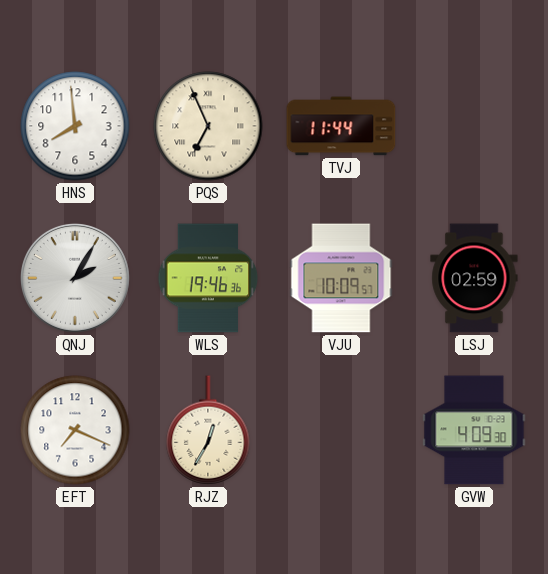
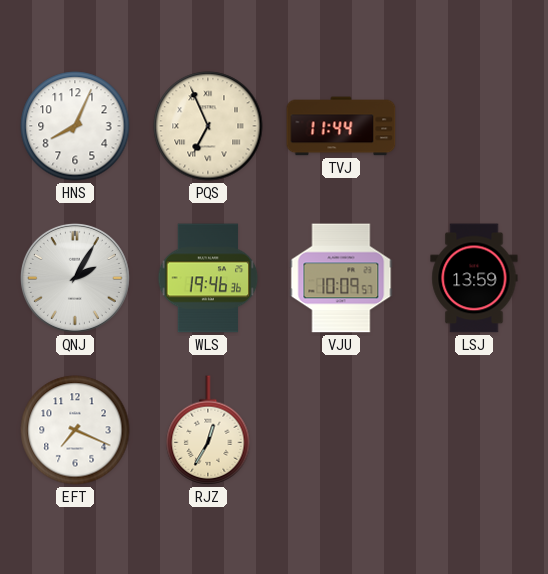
HNS: 7:59 -> 8:04 (75, 126)
LSJ: 02:59 -> 13:59 (474, 278)
GVW: 4:09 -> none (474, 430)
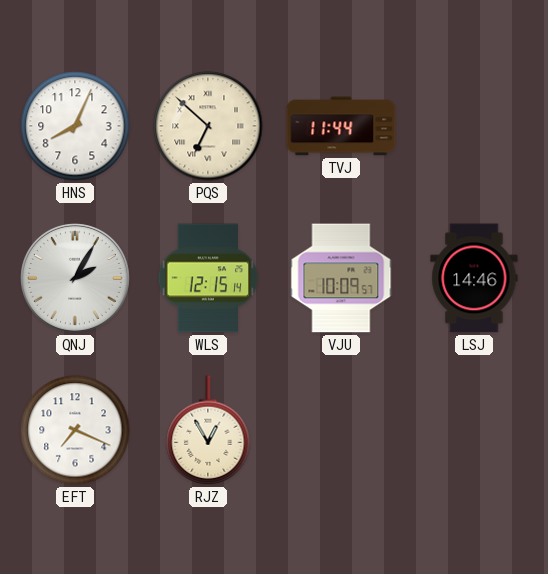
PQS: 6:56 -> 6:52 (208, 126)
WLS: 19:46 -> 12:15 (208, 278)
LSJ: 13:59 -> 14:46 (474, 278)
RJZ: 12:35 -> 12:55 (208, 430)
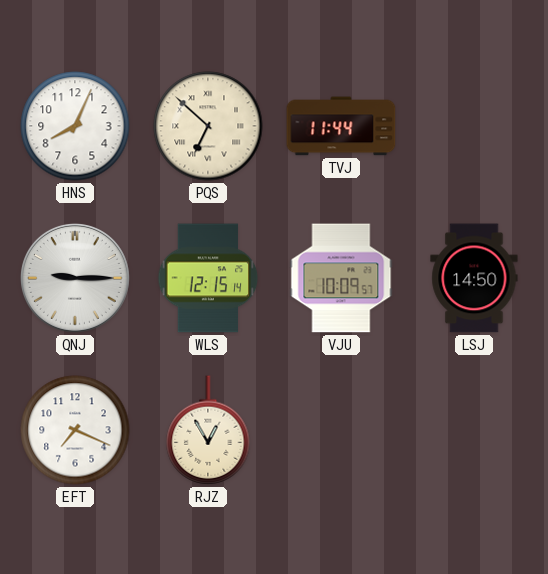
QNJ: 2:05 -> 9:15 (75, 278)
LSJ: 14:46 -> 14:50 (474, 278)
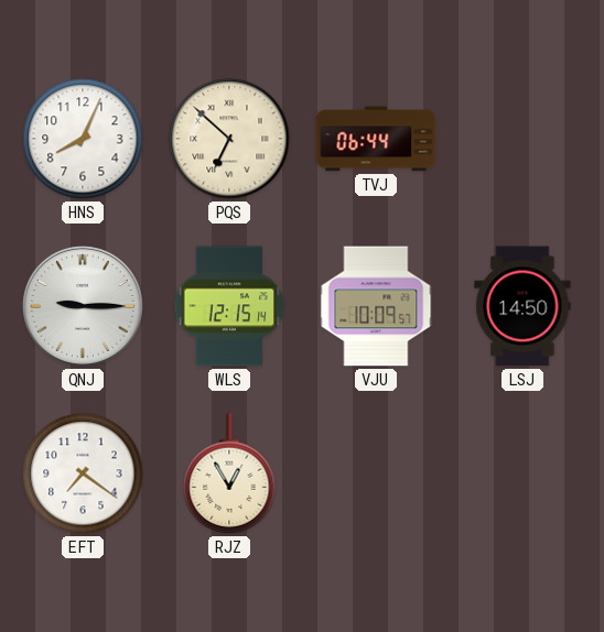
TVJ: 11:44 -> 06:44 (376, 139)
EFT: 7:19 -> 7:21 (83, 473)
